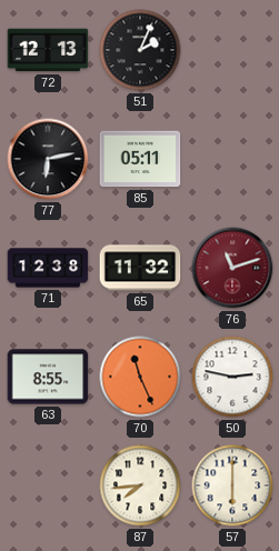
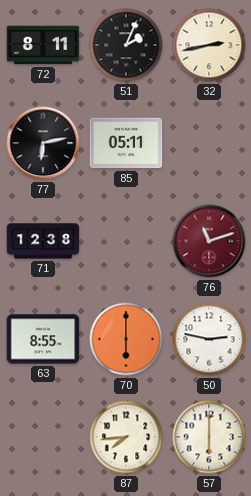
72: 12:13 -> 8:11 (43, 45)
32: none -> 2:43 (209, 45)
65: 11:32 -> none (140, 268)
70: 11:26 -> 6:00 (126, 339)
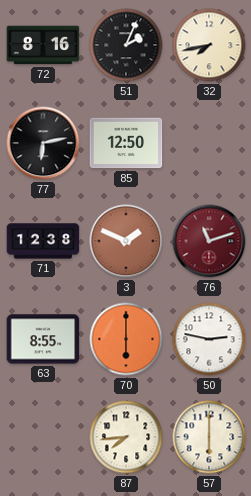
72: 8:11 -> 8:16 (43, 45)
32: 2:43 -> 7:43 (209, 45)
85: 05:11 -> 12:50 (126, 143)
3: none -> 1:49 (126, 241)
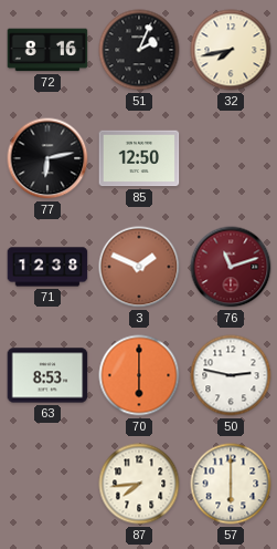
63: 8:55 -> 8:53 (47, 375)
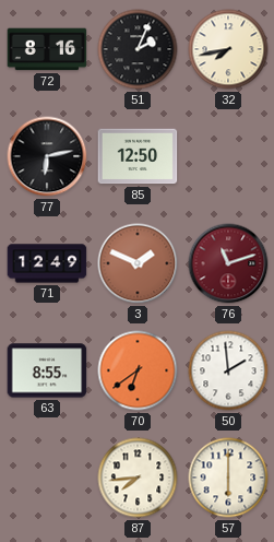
71: 12:38 -> 12:49 (47, 263)
63: 8:53 -> 8:55 (47, 370)
70: 6:00 -> 6:39 (138, 370)
50: 2:47 -> 1:59 (228, 370)
